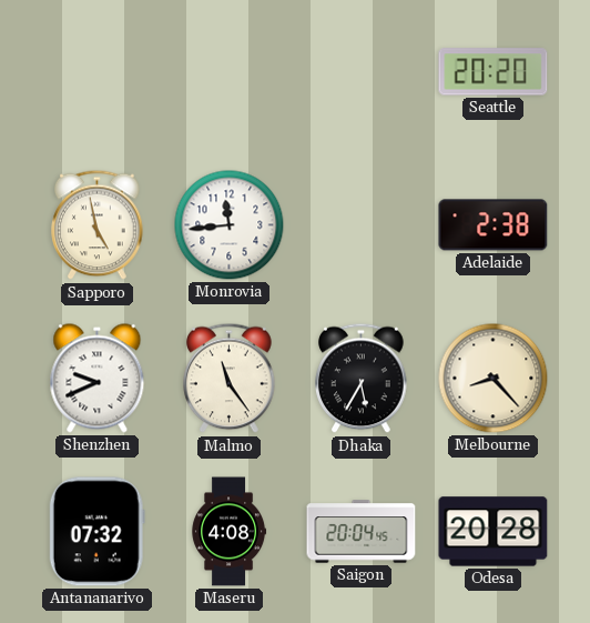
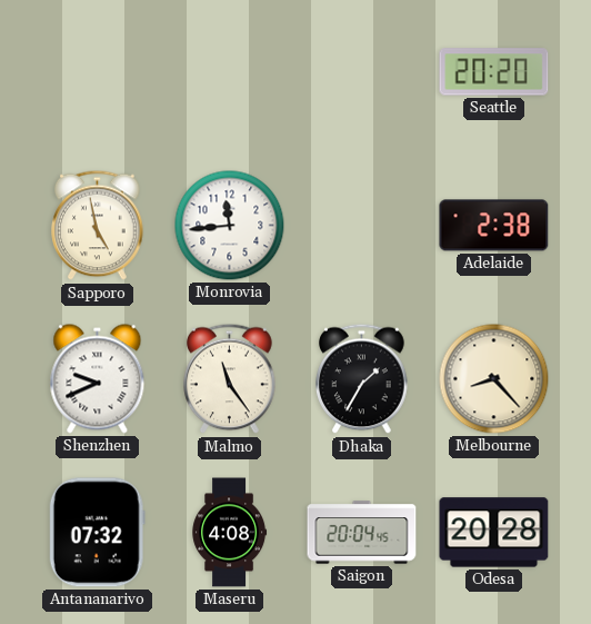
Dhaka: 5:35 -> 1:35 (362, 379)
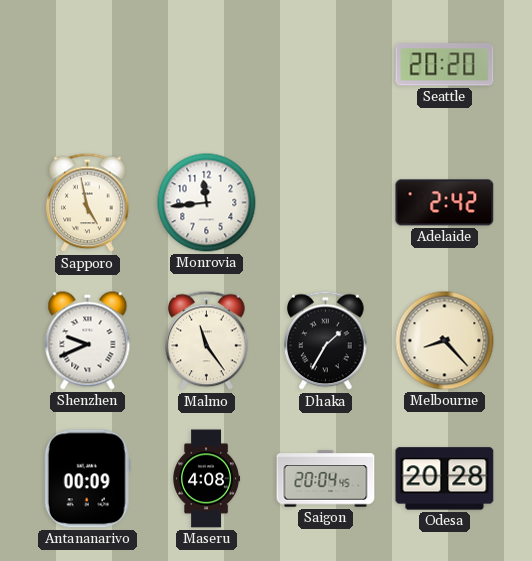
Adelaide: 2:38 -> 2:42 (445, 203)
Antananarivo: 07:32 -> 00:09 (87, 479)
